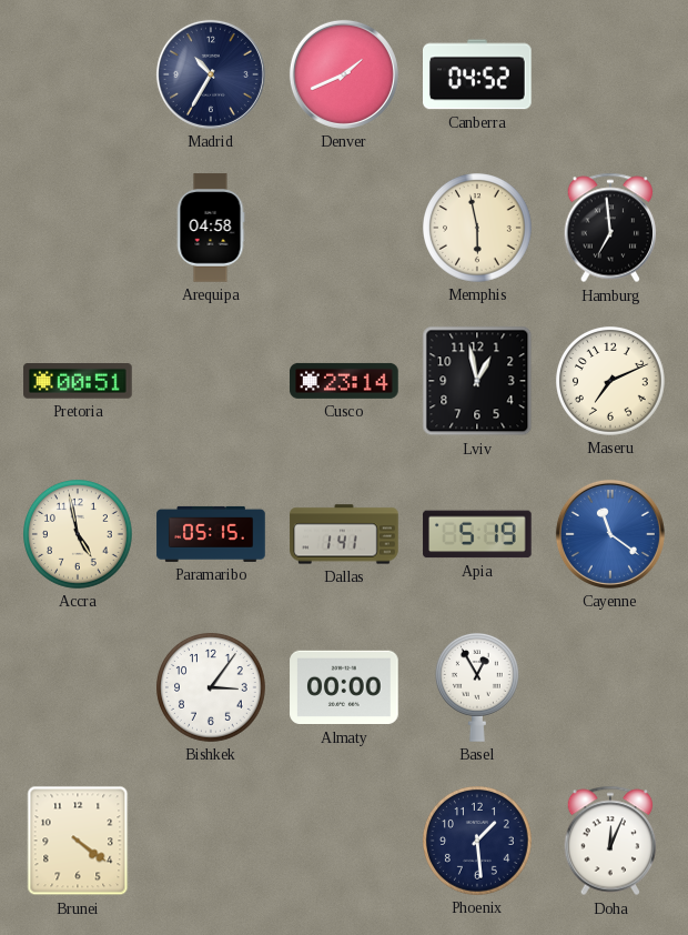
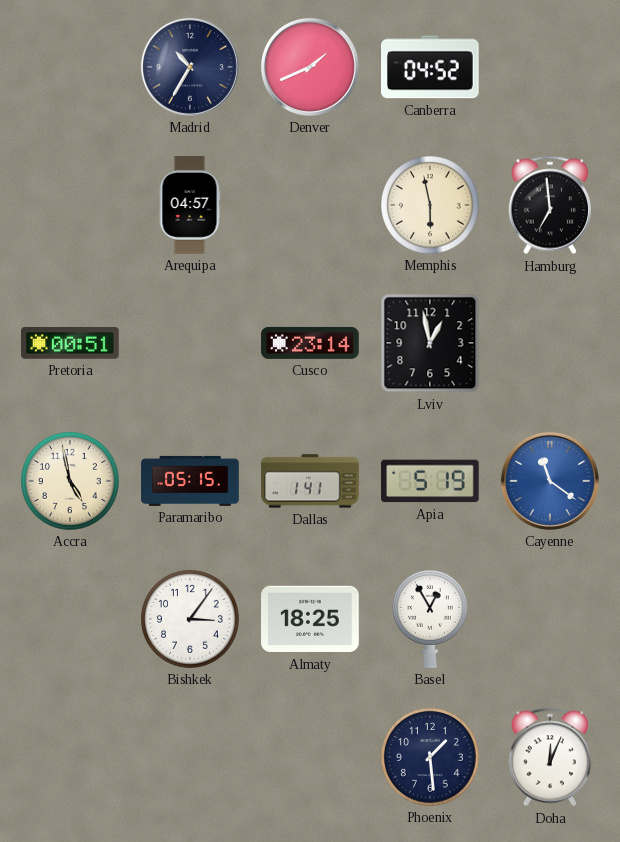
Arequipa: 04:58 -> 04:57 (190, 205)
Maseru: 7:11 -> none (611, 382)
Almaty: 00:00 -> 18:25 (310, 619)
Brunei: 4:21 -> none (78, 841)
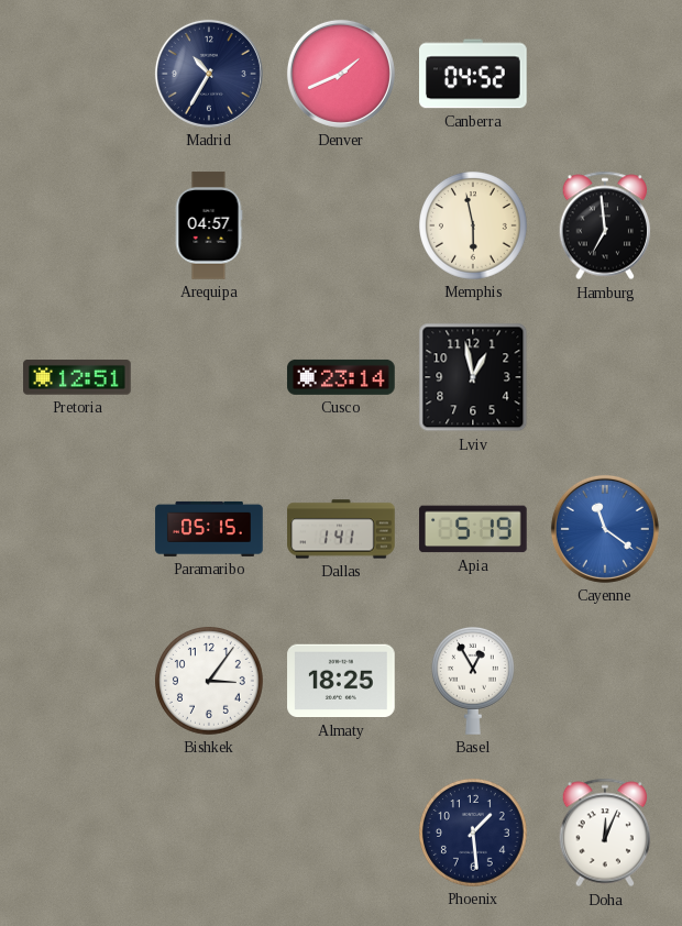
Pretoria: 00:51 -> 12:51 (77, 377)
Accra: 4:58 -> none (71, 482)
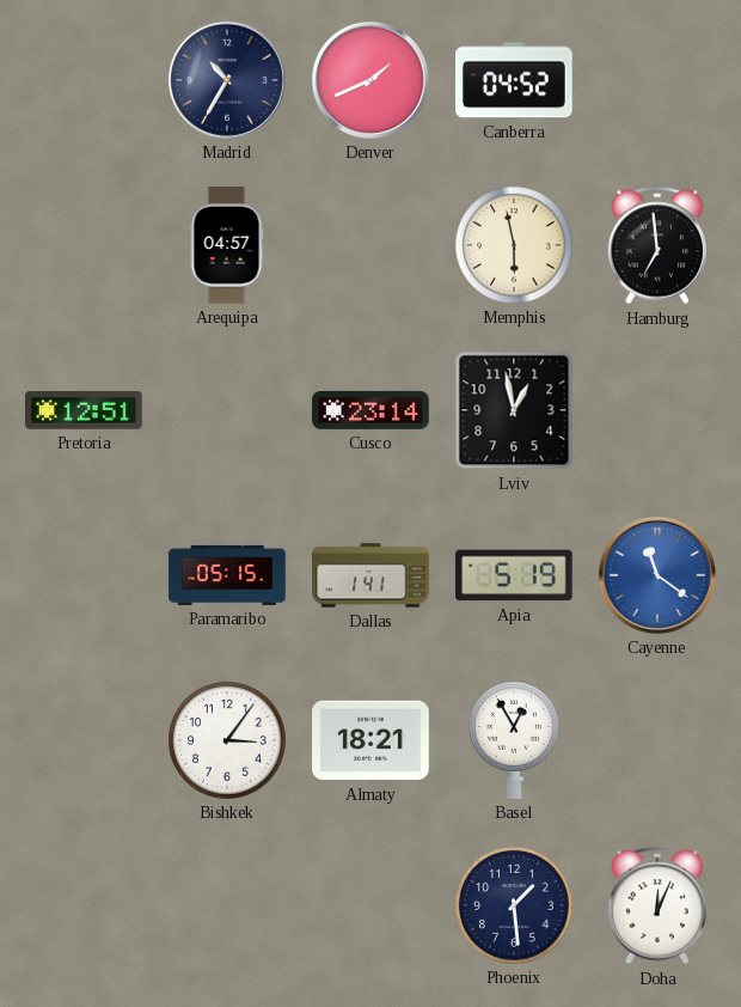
Almaty: 18:25 -> 18:21 (370, 740)
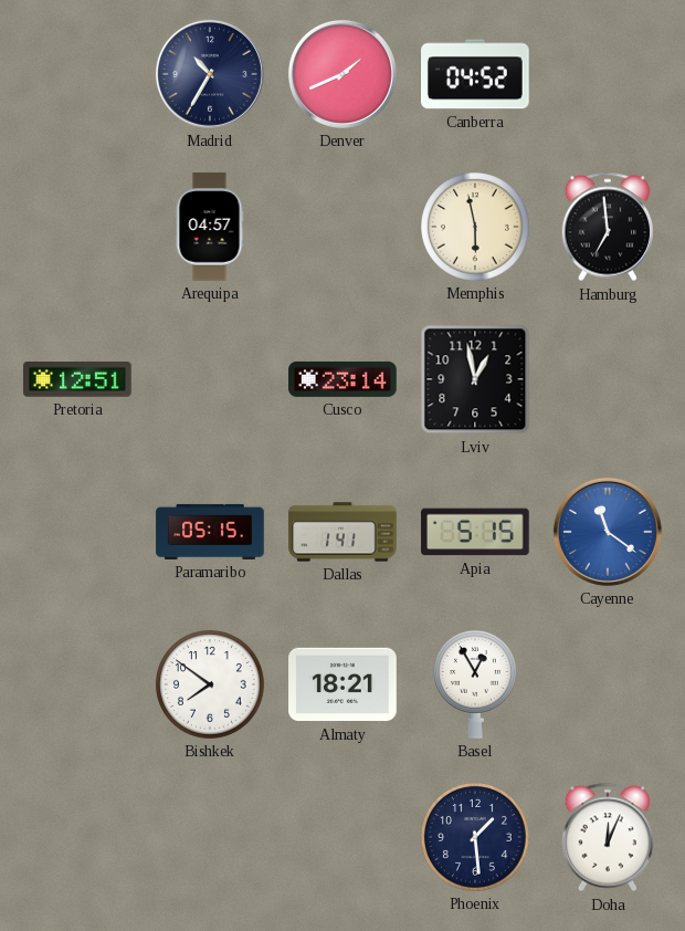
Apia: 5:19 -> 5:15 (475, 532)
Bishkek: 3:06 -> 7:51 (211, 686)
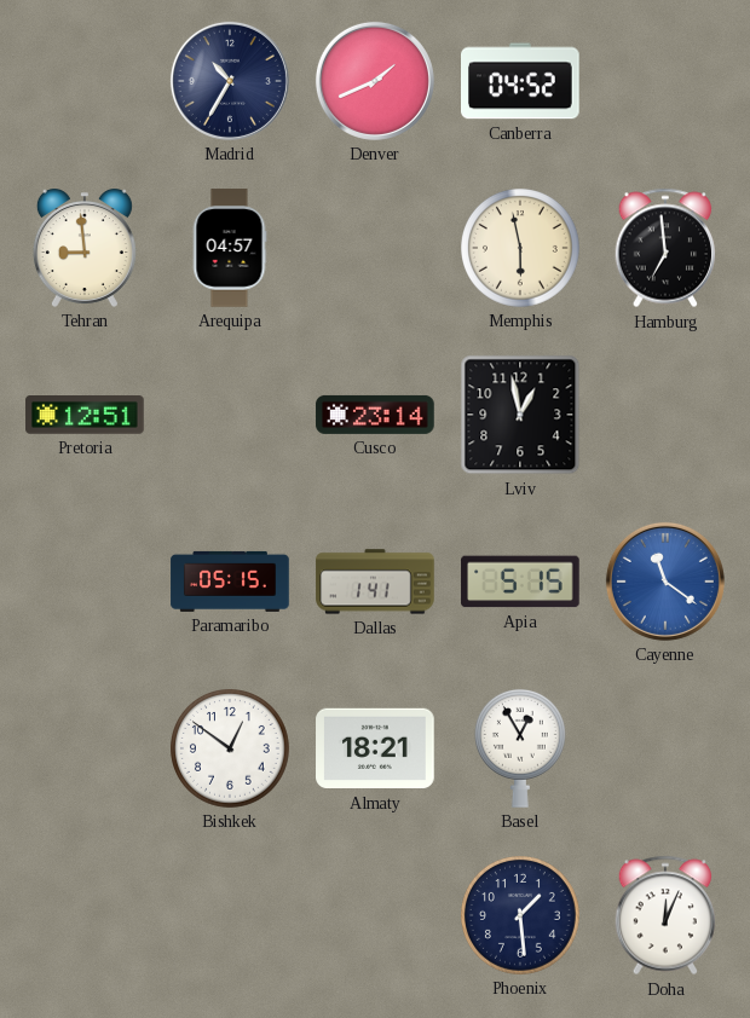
Tehran: none -> 8:59 (85, 248)
Bishkek: 7:51 -> 12:51 (231, 750)
